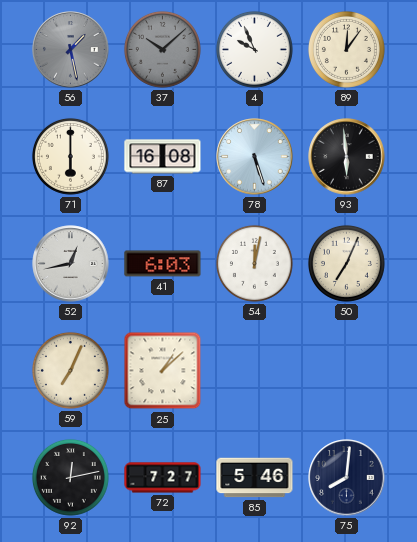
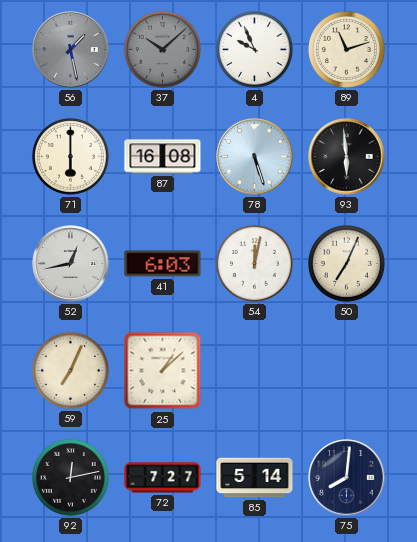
89: 12:06 -> 11:12 (346, 49)
85: 5:46 -> 5:14 (255, 478)
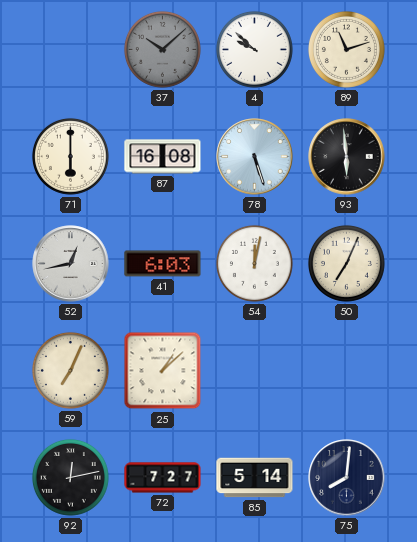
56: 1:28 -> none (71, 50)
4: 9:56 -> 9:52 (254, 49)
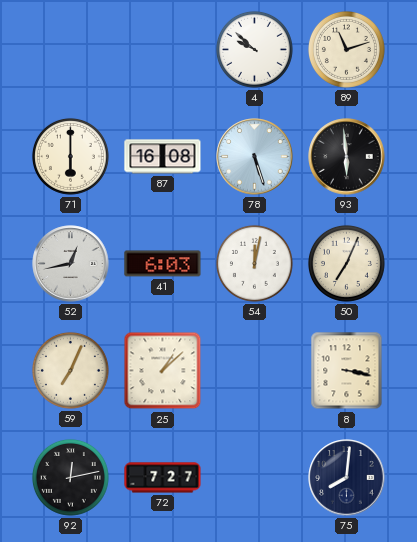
37: 10:08 -> none (162, 49)
8: none -> 3:17 (347, 371)
85: 5:14 -> none (255, 478)
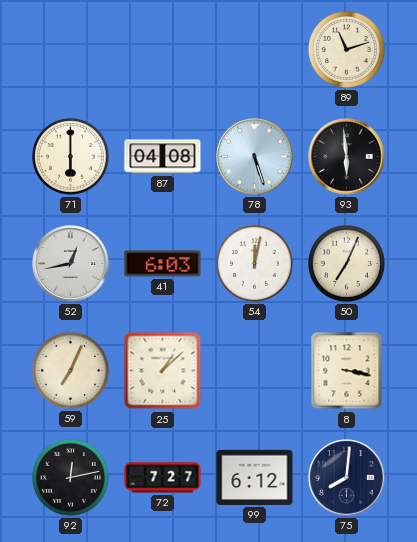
4: 9:52 -> none (254, 49)
87: 16:08 -> 04:08 (163, 157)
99: none -> 6:12 (255, 477)
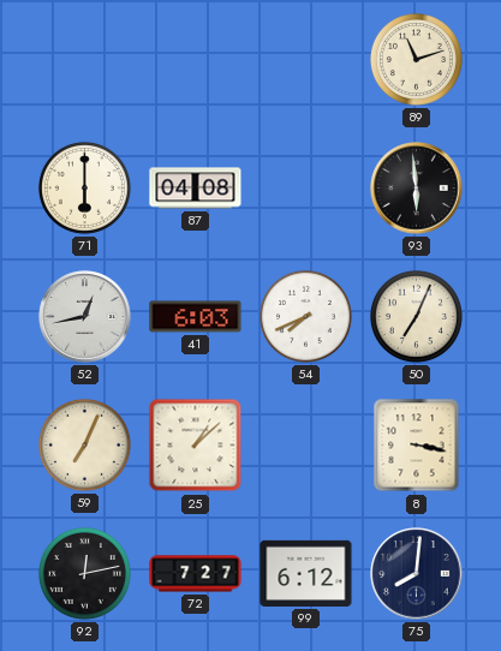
78: 5:27 -> none (255, 157)
54: 12:02 -> 7:41 (305, 316)
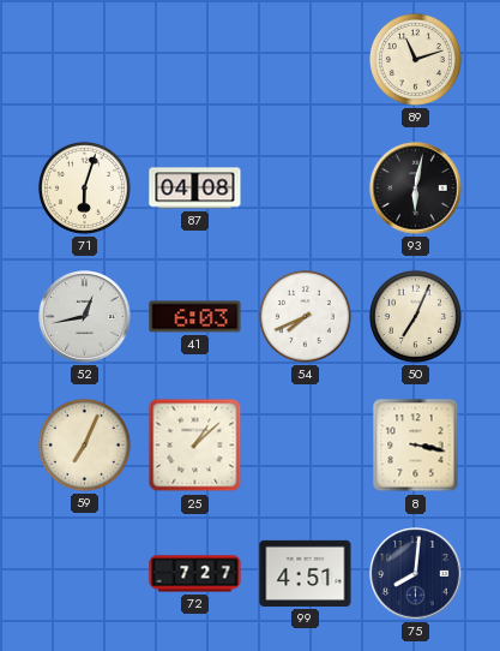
71: 6:00 -> 6:03 (84, 187)
93: 5:59 -> 6:02 (416, 189)
92: 12:13 -> none (84, 573)
99: 6:12 -> 4:51 (306, 573)
